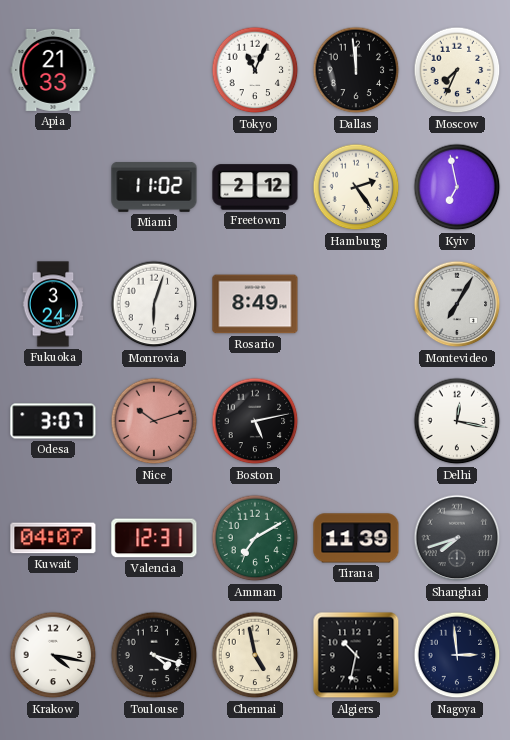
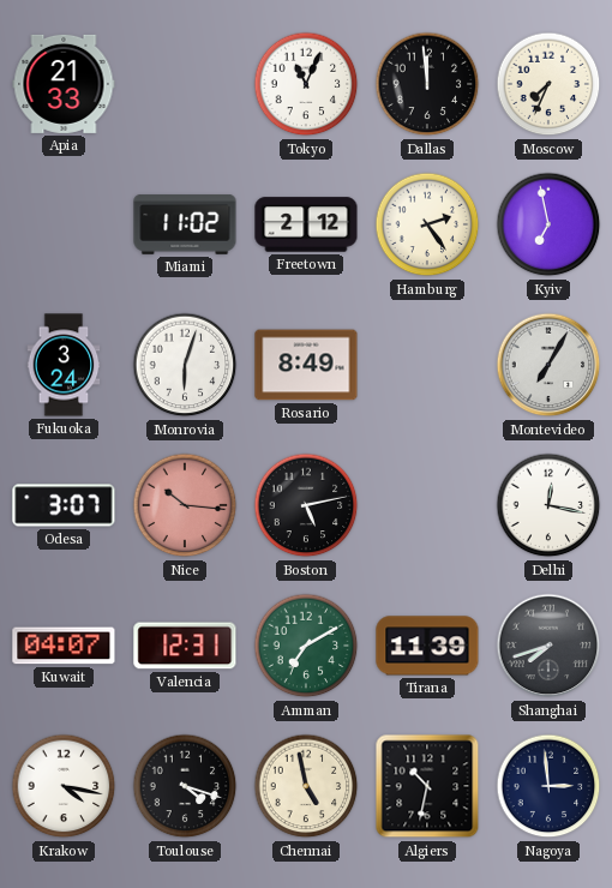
Nice: 10:12 -> 10:16 (185, 505)
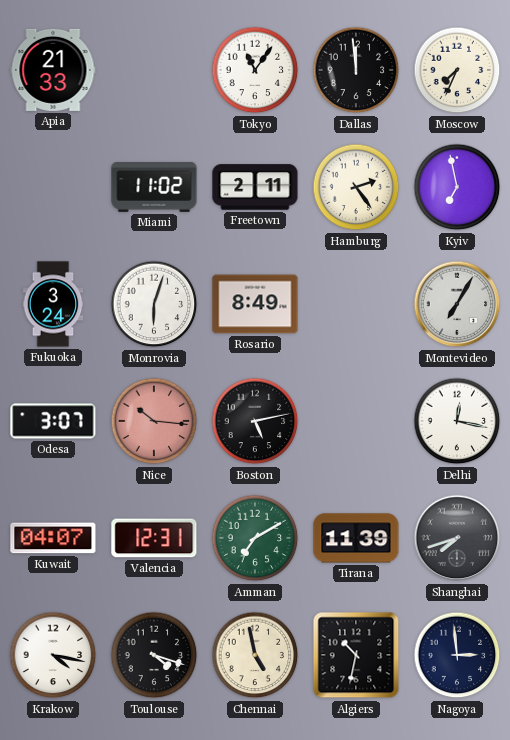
Tokyo: 11:04 -> 11:06 (255, 70)
Freetown: 2:12 -> 2:11 (255, 187)
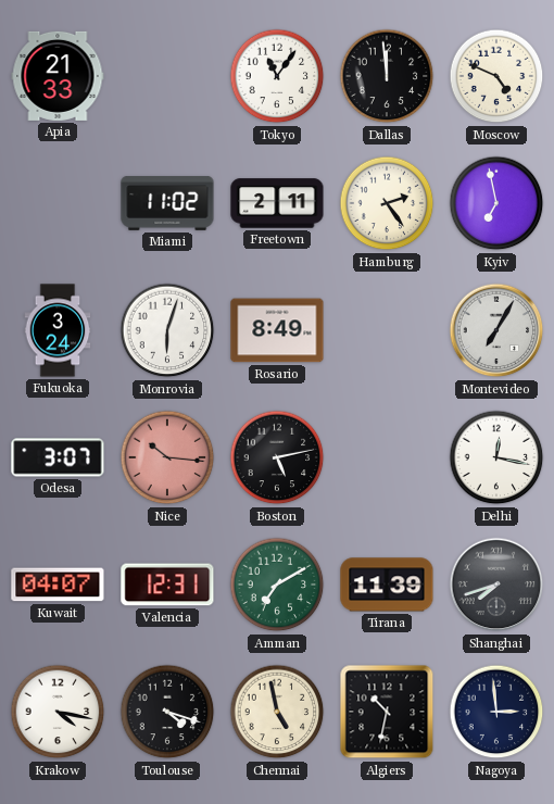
Moscow: 7:34 -> 4:49 (496, 76)
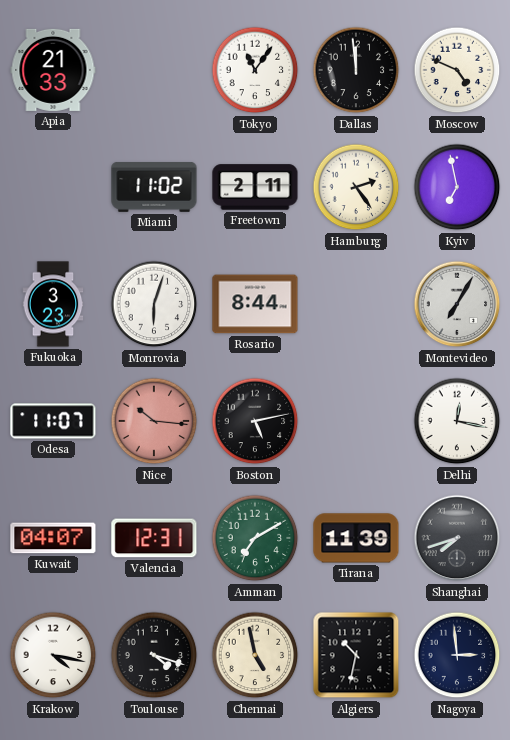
Fukuoka: 3:24 -> 3:23 (53, 304)
Rosario: 8:49 -> 8:44 (255, 304)
Odesa: 3:07 -> 11:07 (53, 421)
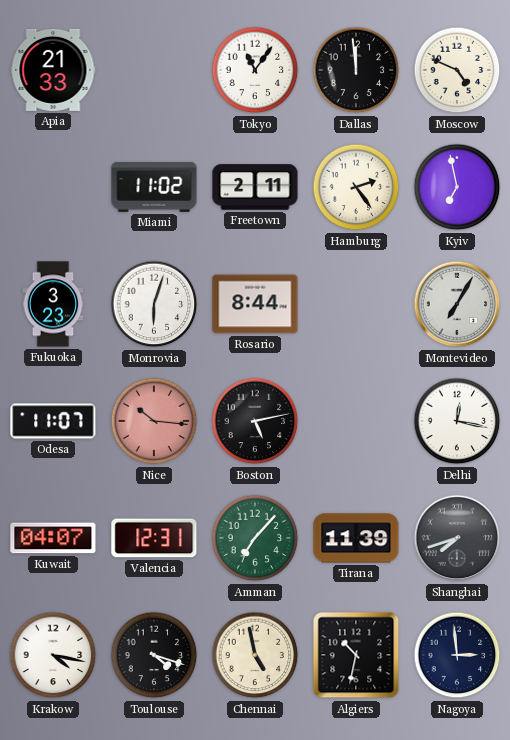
Amman: 7:10 -> 7:07 (255, 538)
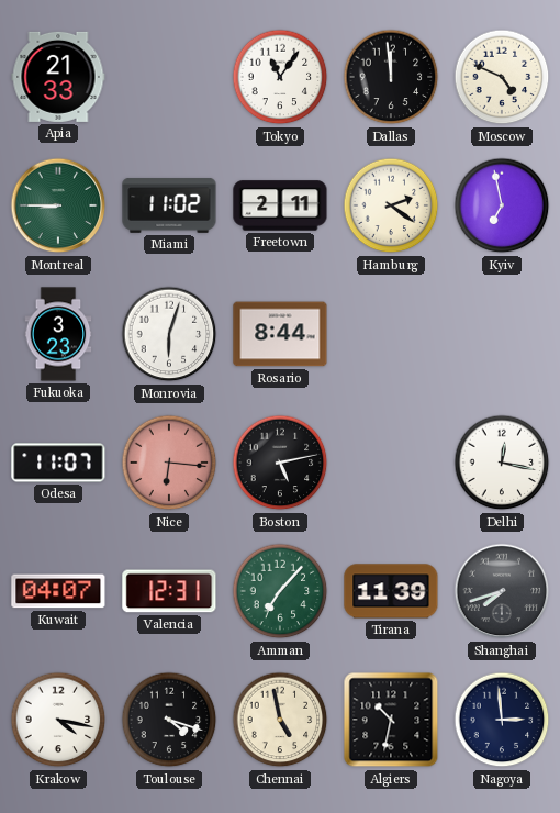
Montreal: none -> 8:45 (58, 205)
Hamburg: 2:24 -> 2:21 (391, 205)
Montevideo: 7:05 -> none (457, 304)
Nice: 10:16 -> 6:16 (169, 463)
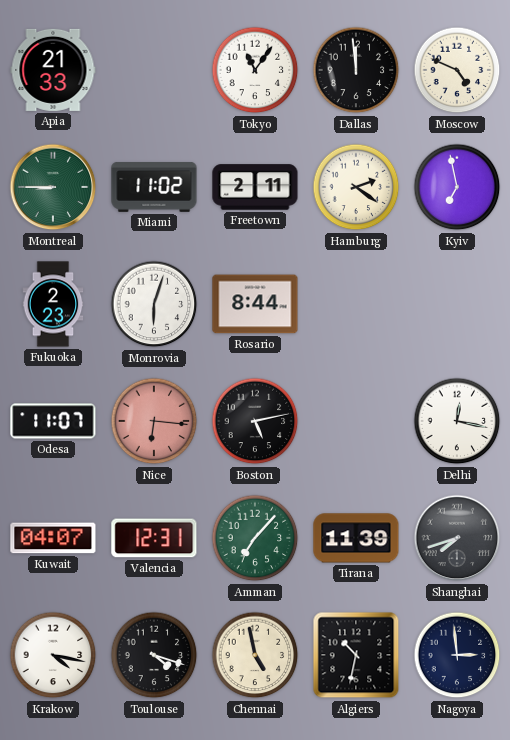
Fukuoka: 3:23 -> 2:23 (53, 304)
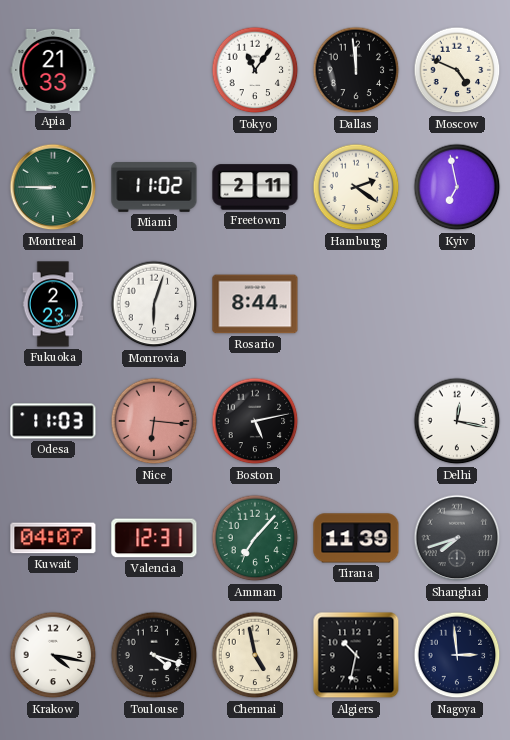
Odesa: 11:07 -> 11:03 (53, 421)
